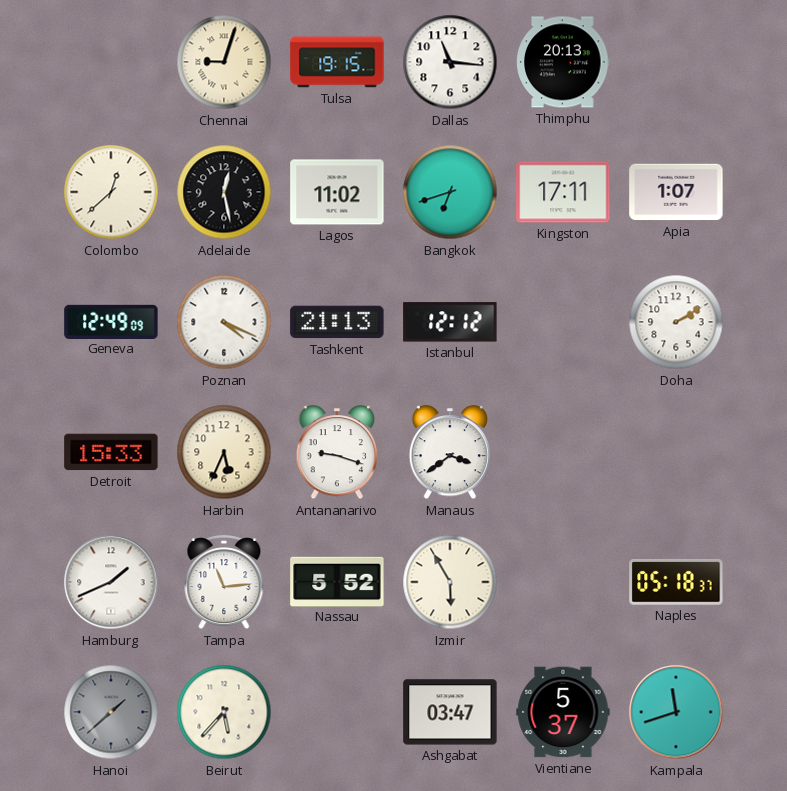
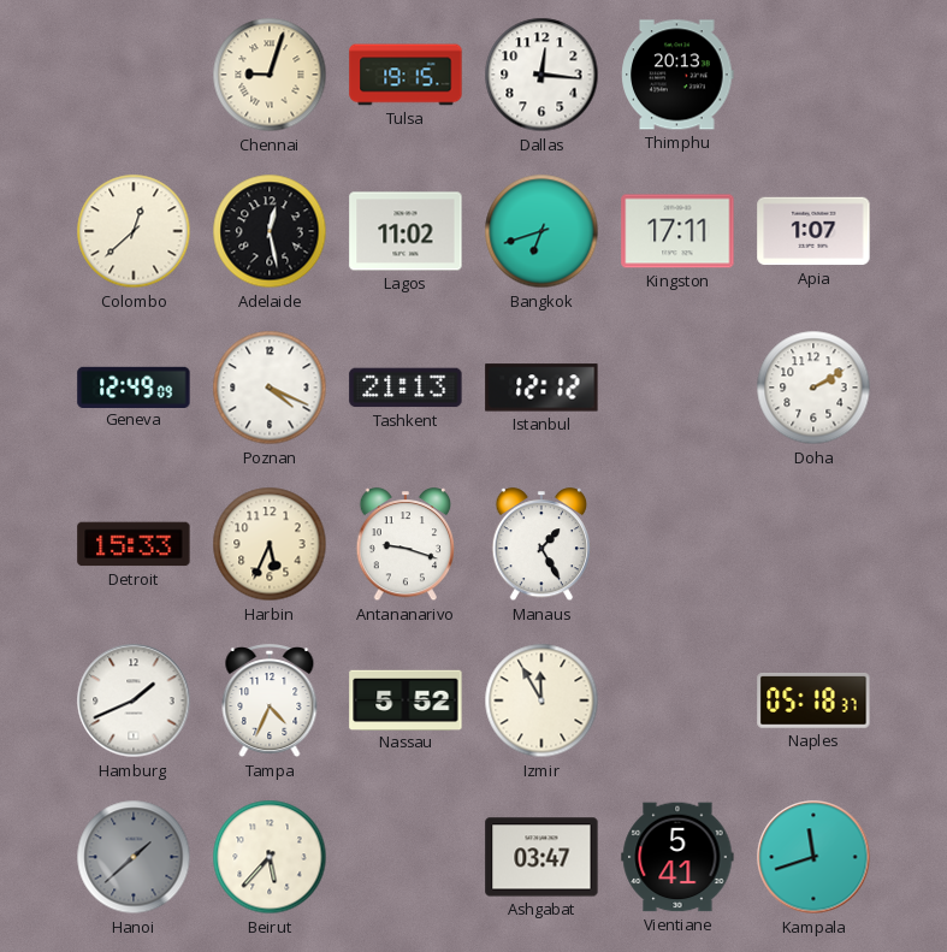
Dallas: 11:16 -> 12:16 (541, 75)
Manaus: 3:39 -> 1:25 (541, 545)
Tampa: 11:14 -> 4:34 (270, 702)
Izmir: 5:55 -> 11:55 (541, 700)
Vientiane: 5:37 -> 5:41 (677, 857)
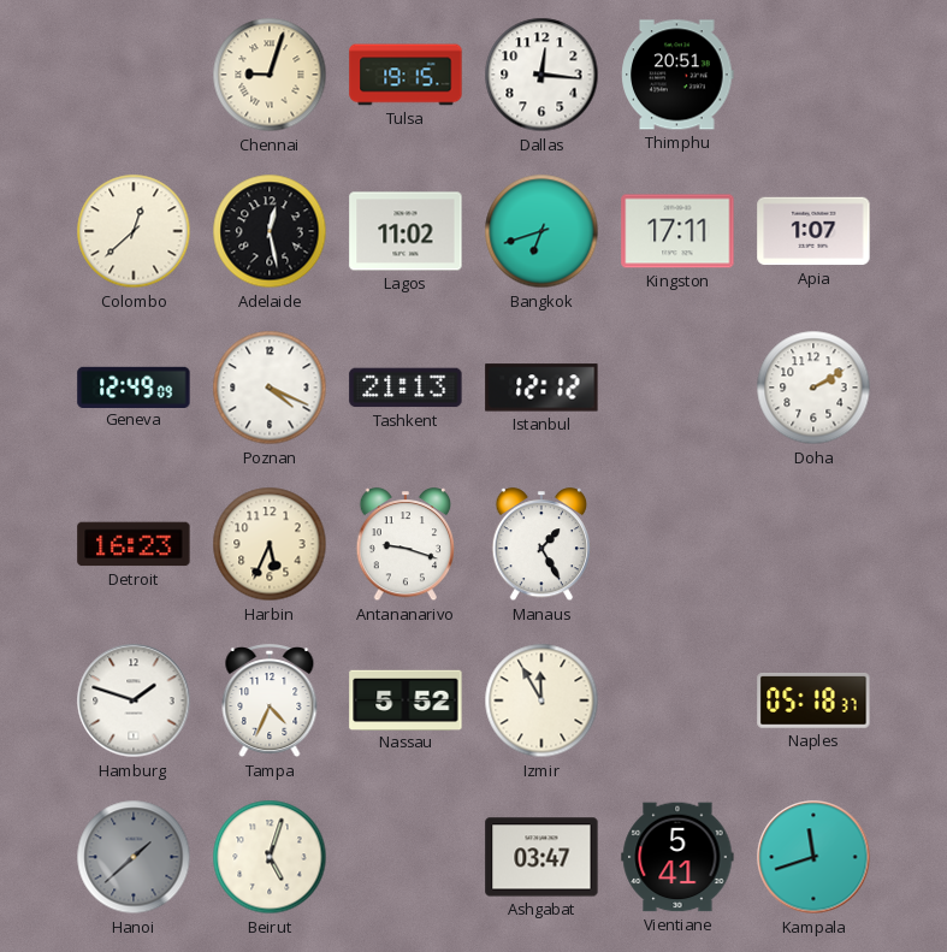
Thimphu: 20:13 -> 20:51 (677, 75)
Detroit: 15:33 -> 16:23 (134, 544)
Hamburg: 1:41 -> 1:48 (134, 700)
Beirut: 5:37 -> 5:03 (270, 857)
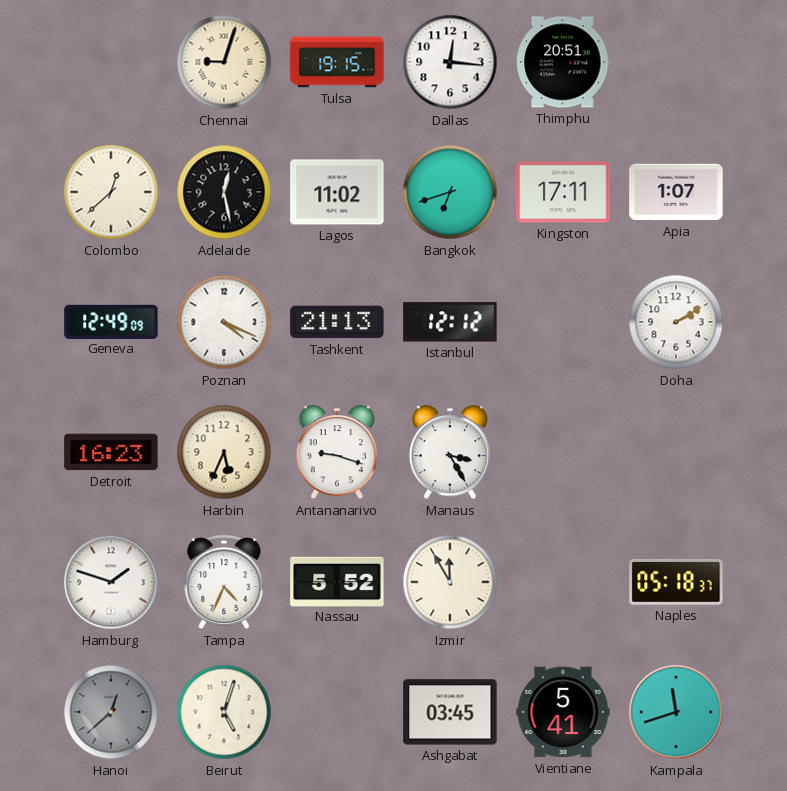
Manaus: 1:25 -> 3:25 (450, 453)
Hanoi: 1:38 -> 12:38 (111, 712)
Ashgabat: 03:47 -> 03:45 (450, 712)
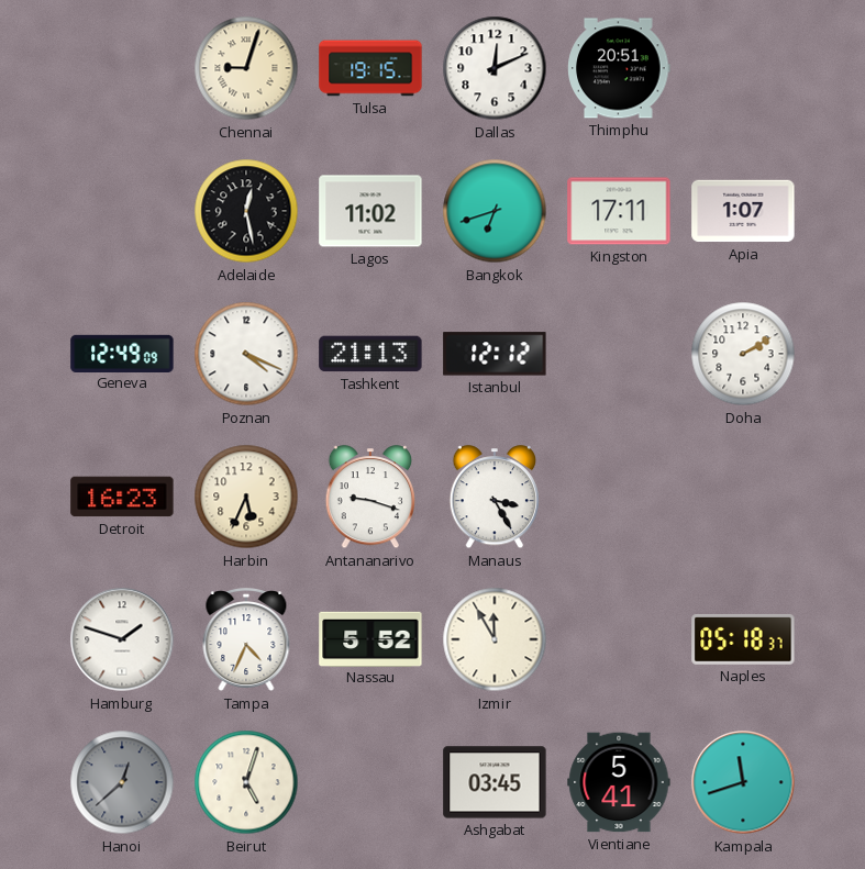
Dallas: 12:16 -> 12:11 (495, 68)
Colombo: 12:38 -> none (111, 192)
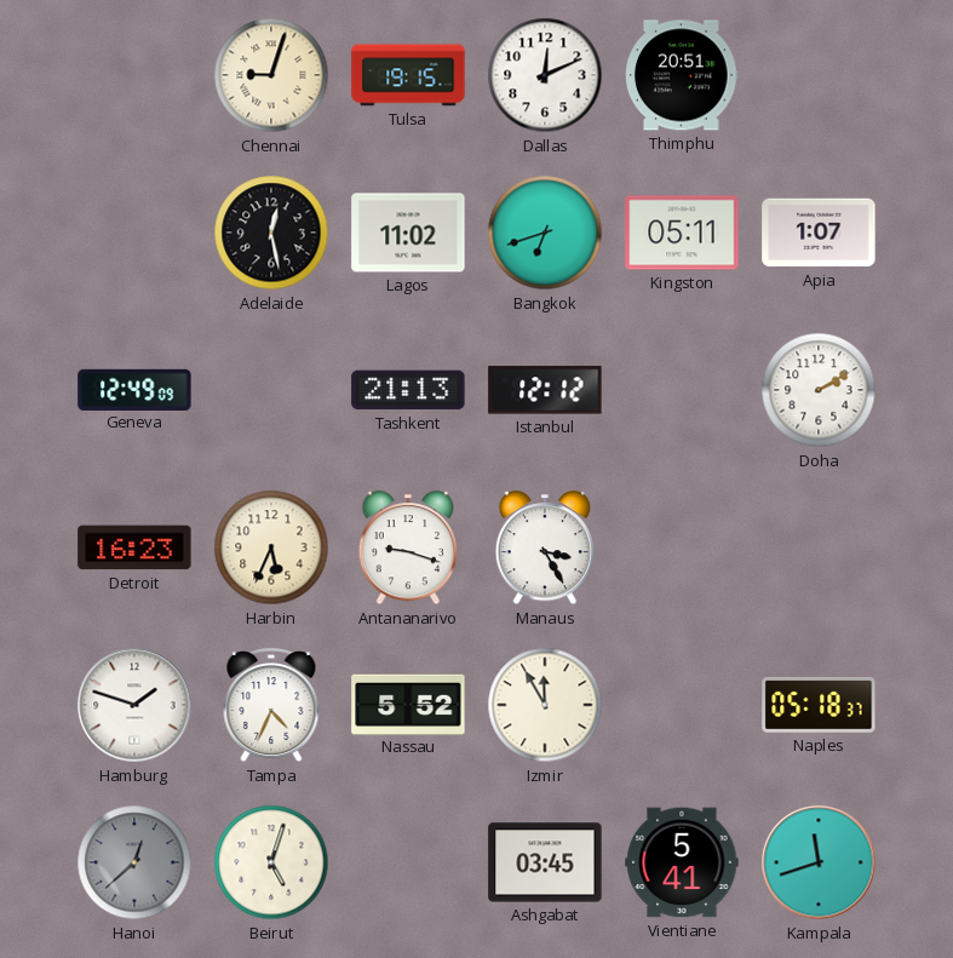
Kingston: 17:11 -> 05:11 (682, 233)
Poznan: 4:19 -> none (246, 354)
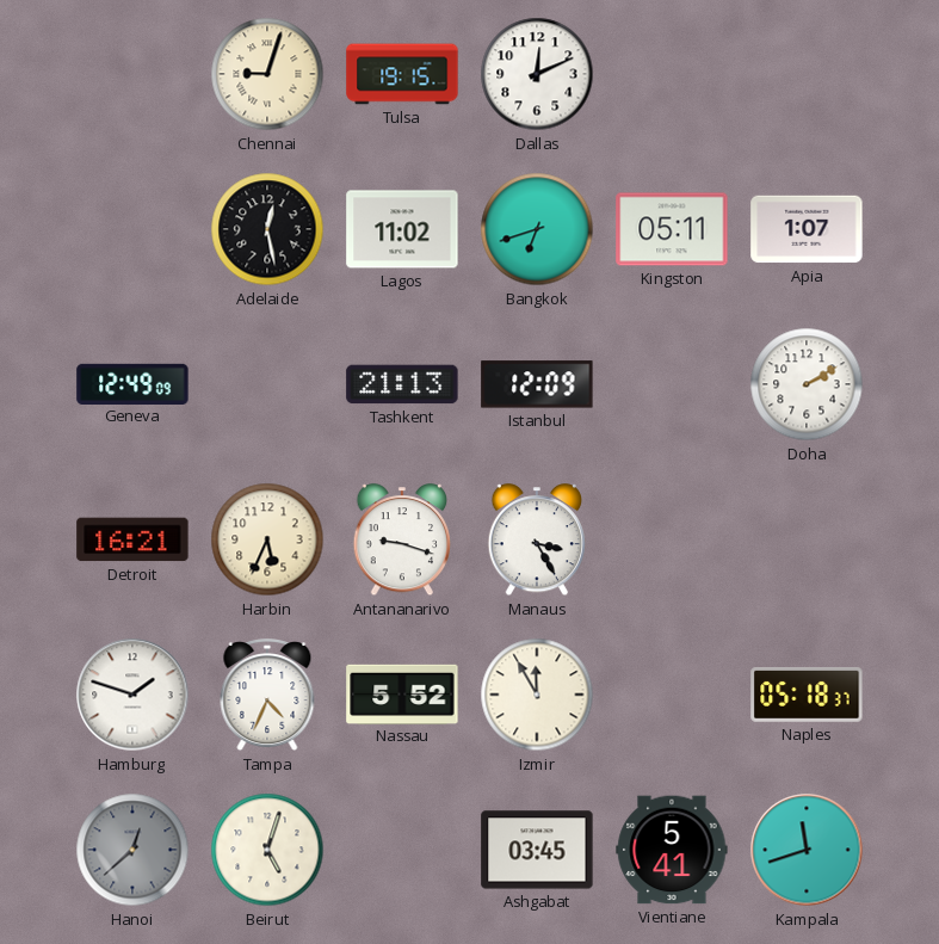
Thimphu: 20:51 -> none (682, 75)
Istanbul: 12:12 -> 12:09 (537, 384)
Detroit: 16:23 -> 16:21 (132, 539)
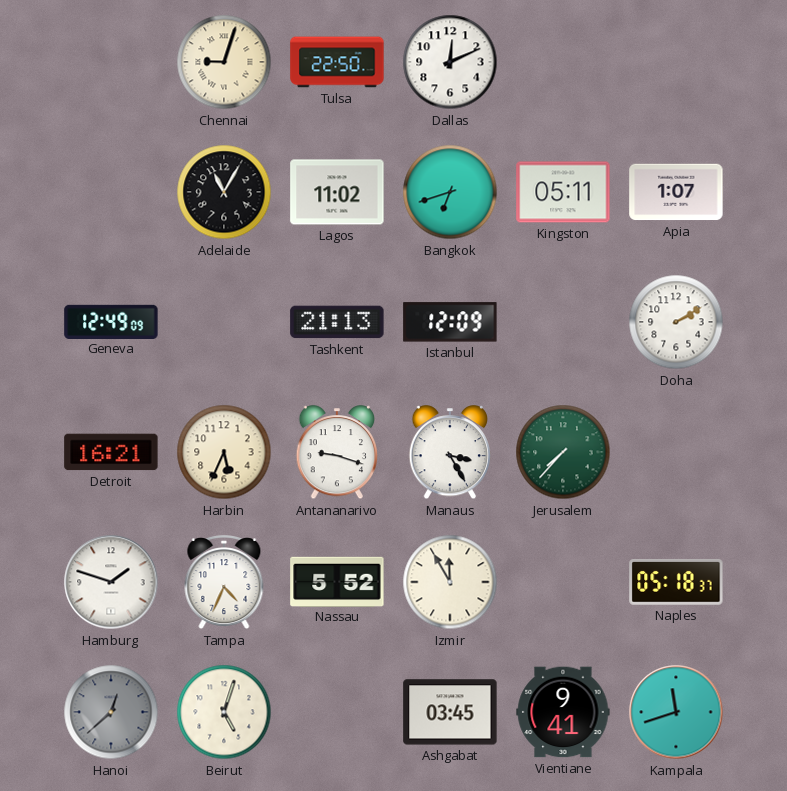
Tulsa: 19:15 -> 22:50 (337, 62)
Adelaide: 12:28 -> 11:05 (224, 192)
Jerusalem: none -> 7:37 (563, 452)
Vientiane: 5:41 -> 9:41 (563, 712)
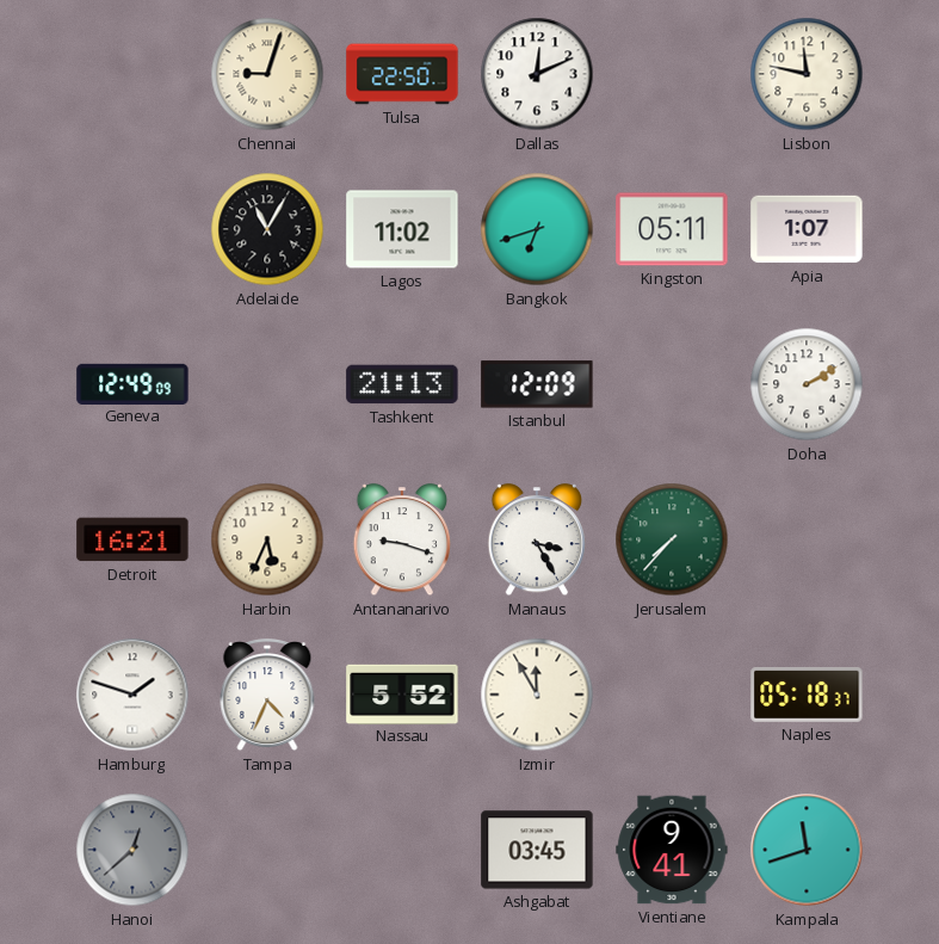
Lisbon: none -> 11:47 (807, 74)
Beirut: 5:03 -> none (224, 712)
